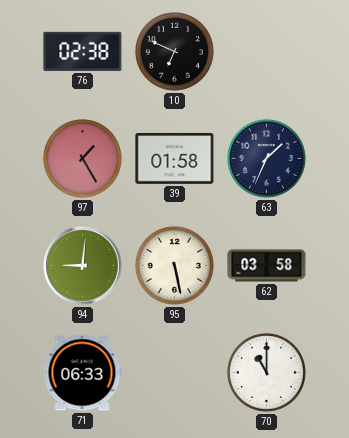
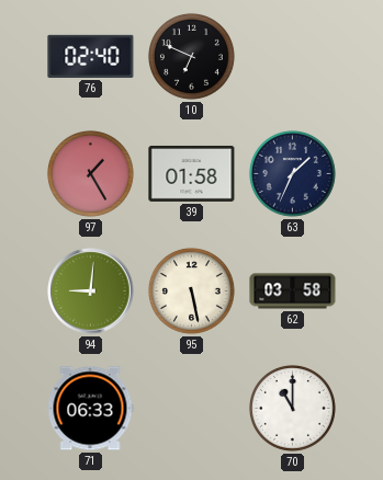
76: 02:38 -> 02:40 (91, 56)
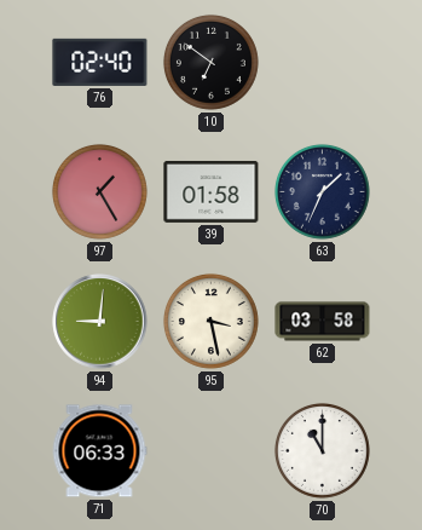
10: 6:49 -> 6:51 (210, 62)
95: 5:28 -> 3:28 (210, 321)
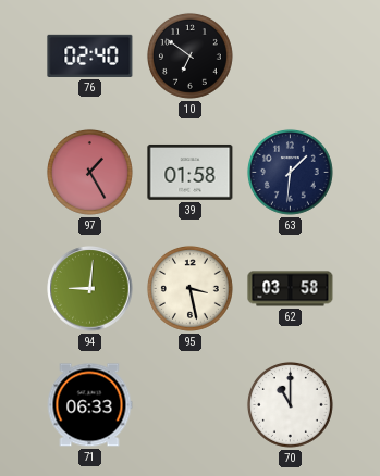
63: 1:34 -> 1:31 (290, 172)
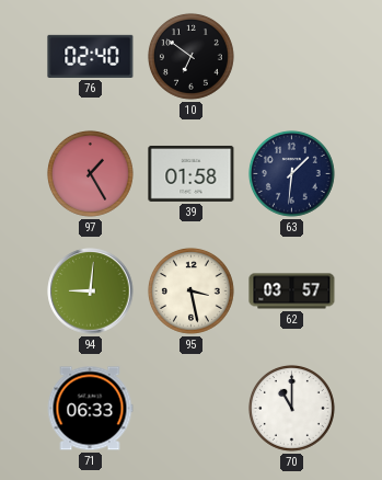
62: 03:58 -> 03:57 (292, 292)
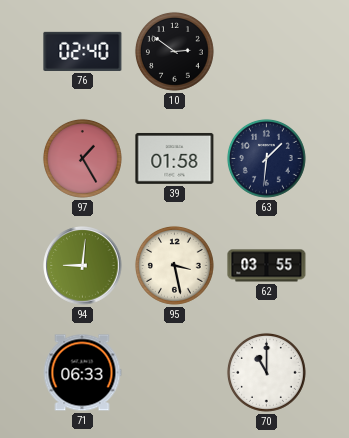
10: 6:51 -> 2:51 (174, 51)
62: 03:57 -> 03:55 (267, 266)
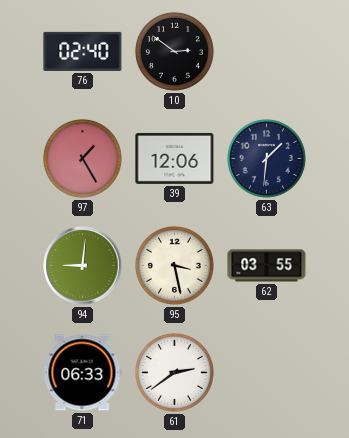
39: 01:58 -> 12:06 (175, 158)
61: none -> 2:39 (174, 372)
70: 11:00 -> none (266, 372)
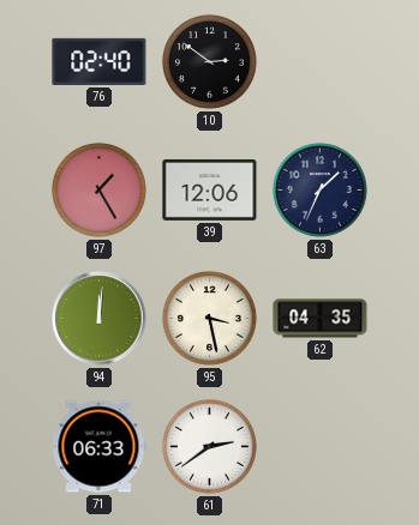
63: 1:31 -> 1:34 (319, 189)
94: 9:01 -> 12:01 (100, 319)
62: 03:55 -> 04:35 (321, 319)
